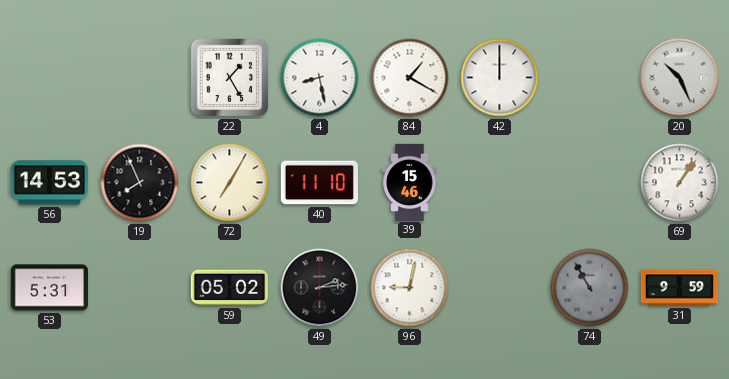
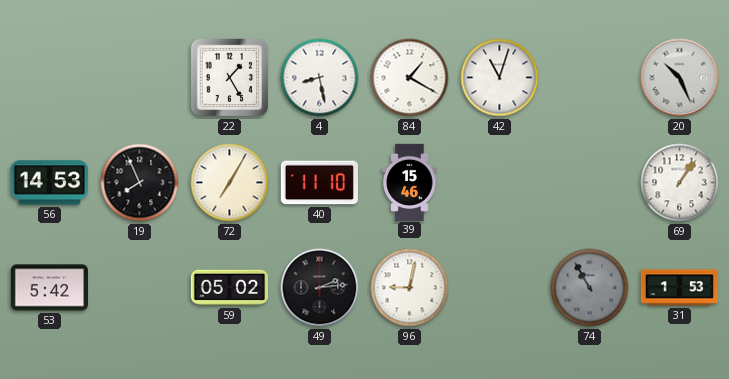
42: 12:00 -> 11:03 (500, 78)
53: 5:31 -> 5:42 (49, 288)
31: 9:59 -> 1:53 (679, 288)
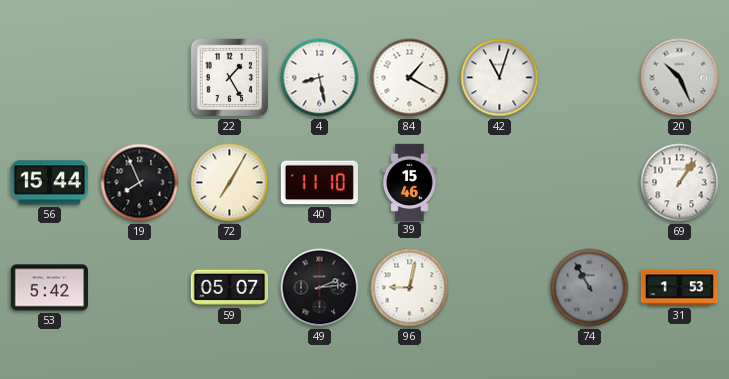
56: 14:53 -> 15:44 (49, 183)
59: 05:02 -> 05:07 (229, 288)
